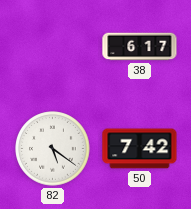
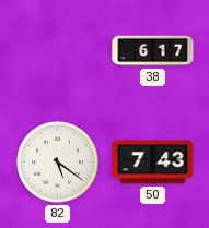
50: 7:42 -> 7:43 (153, 163)
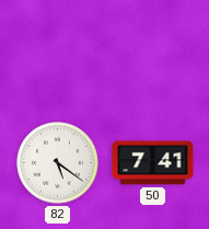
38: 6:17 -> none (153, 51)
50: 7:43 -> 7:41 (153, 163)
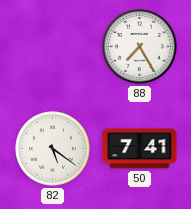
88: none -> 7:25 (140, 47)
